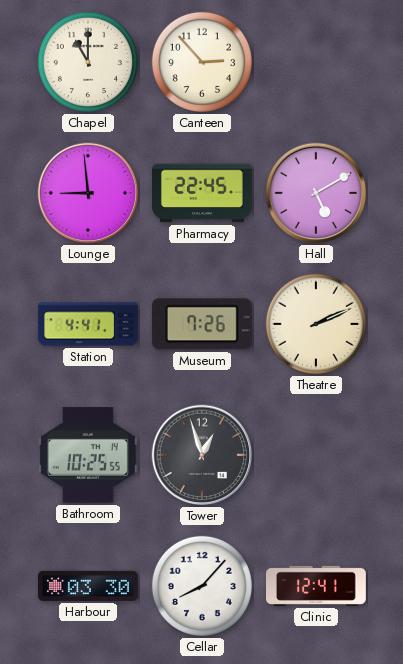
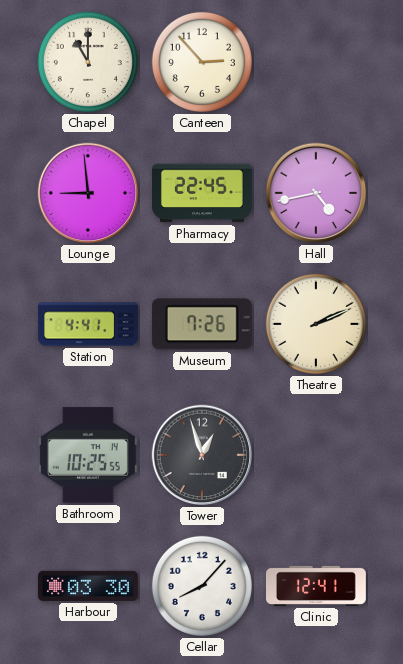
Hall: 5:10 -> 4:43 (316, 193)
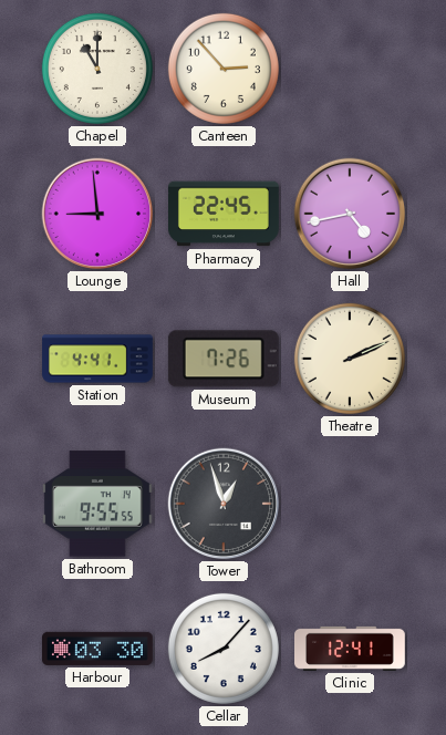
Bathroom: 10:25 -> 9:55 (97, 504)
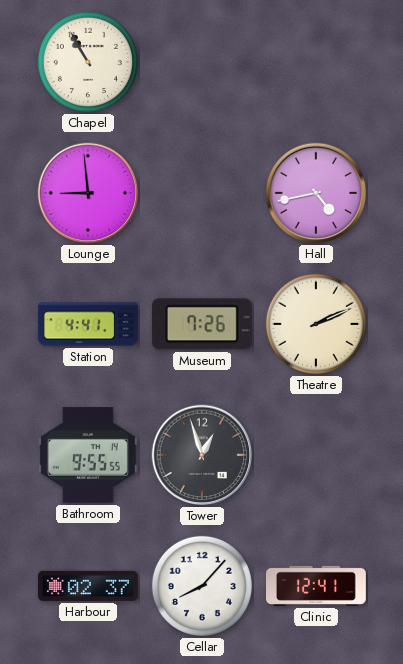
Chapel: 11:00 -> 10:55 (88, 62)
Canteen: 2:53 -> none (224, 69)
Pharmacy: 22:45 -> none (225, 214)
Harbour: 03:30 -> 02:37 (88, 586)
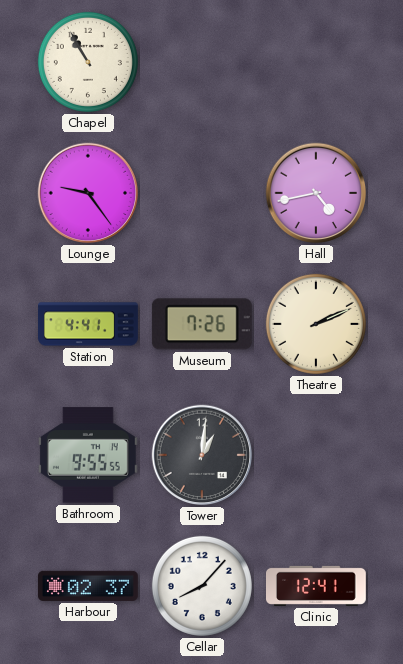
Lounge: 8:59 -> 9:24 (88, 193)
Tower: 12:57 -> 1:01 (202, 455)
